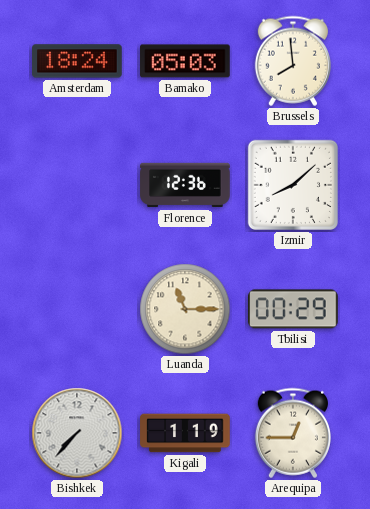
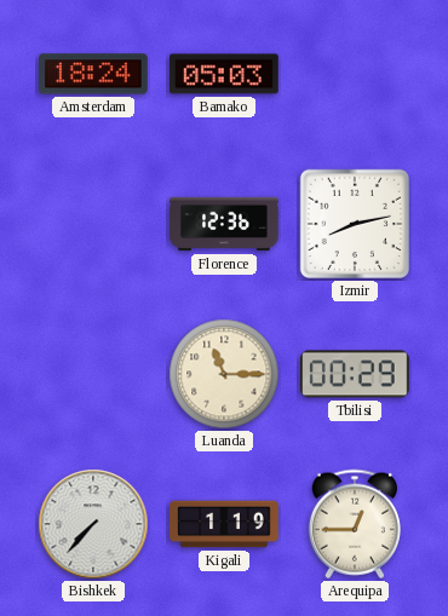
Brussels: 7:59 -> none (293, 61)
Izmir: 8:08 -> 8:13 (355, 224)
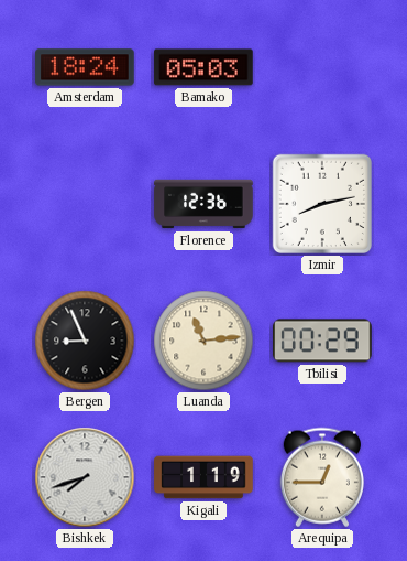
Bergen: none -> 8:56 (85, 341)
Luanda: 11:15 -> 11:14 (204, 341)
Bishkek: 7:37 -> 7:42 (85, 477)
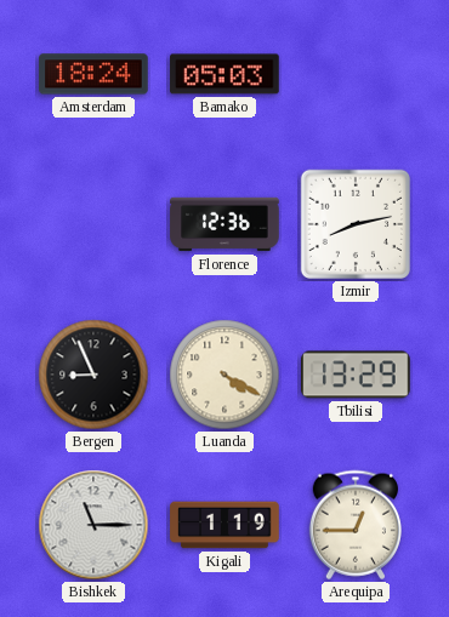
Luanda: 11:14 -> 4:20 (224, 375)
Tbilisi: 00:29 -> 13:29 (357, 375)
Bishkek: 7:42 -> 11:15 (93, 525)
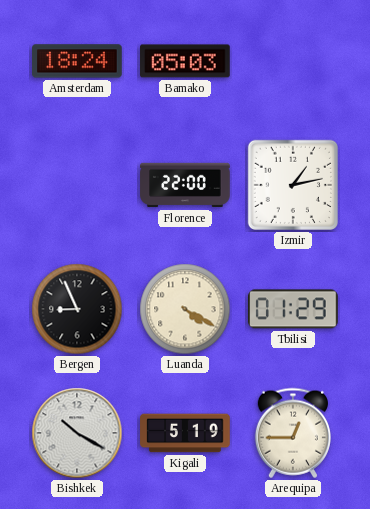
Florence: 12:36 -> 22:00 (185, 185)
Izmir: 8:13 -> 1:13 (293, 185)
Tbilisi: 13:29 -> 01:29 (294, 309)
Bishkek: 11:15 -> 10:20 (77, 433)
Kigali: 1:19 -> 5:19 (185, 433)
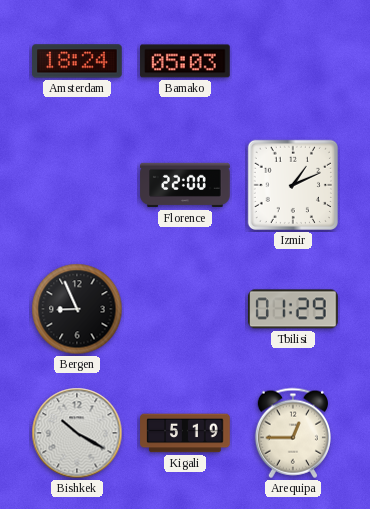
Izmir: 1:13 -> 1:11 (293, 185)
Luanda: 4:20 -> none (185, 309)
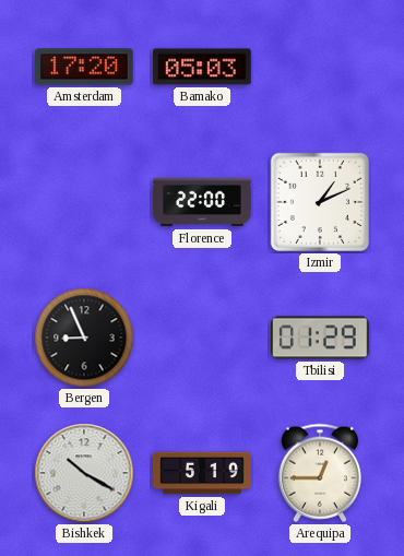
Amsterdam: 18:24 -> 17:20 (84, 67)
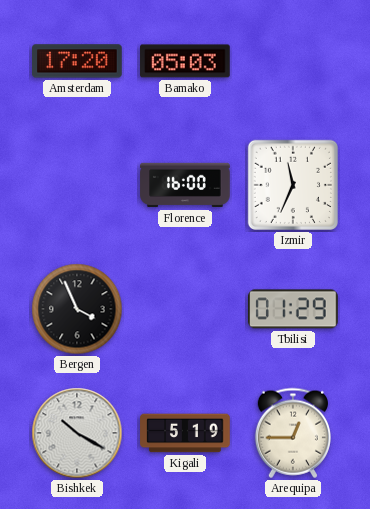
Florence: 22:00 -> 16:00 (185, 185)
Izmir: 1:11 -> 11:34 (293, 185)
Bergen: 8:56 -> 3:56 (77, 309)
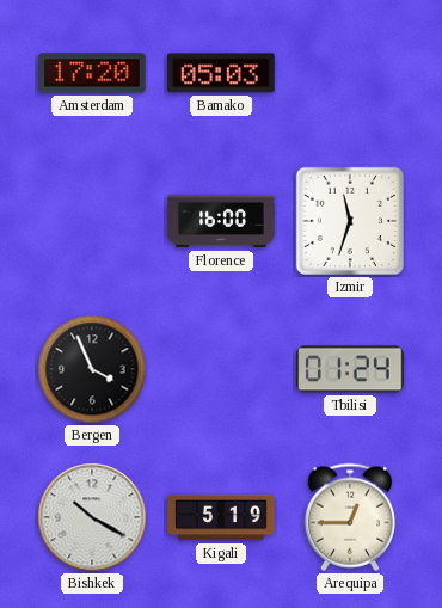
Izmir: 11:34 -> 11:33 (350, 221)
Tbilisi: 01:29 -> 01:24 (351, 369)
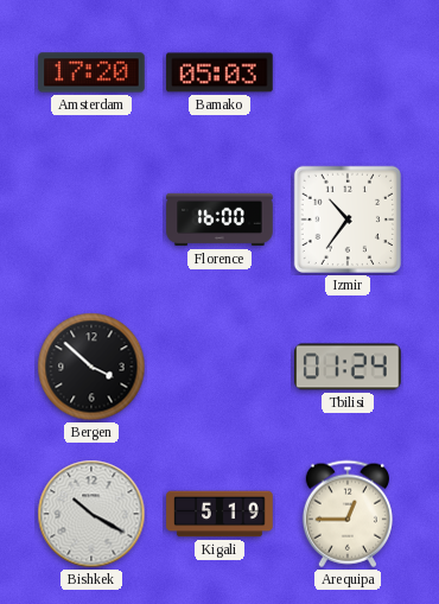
Izmir: 11:33 -> 10:36 (348, 220)
Bergen: 3:56 -> 3:52 (91, 367)
